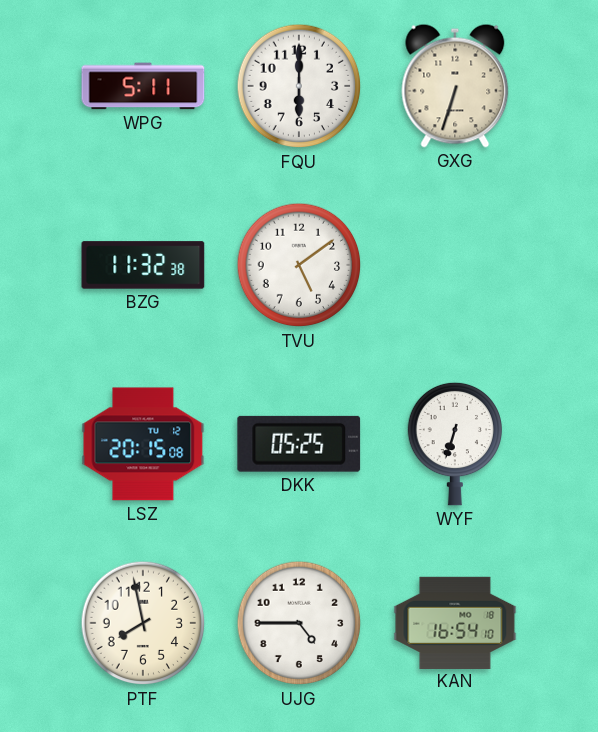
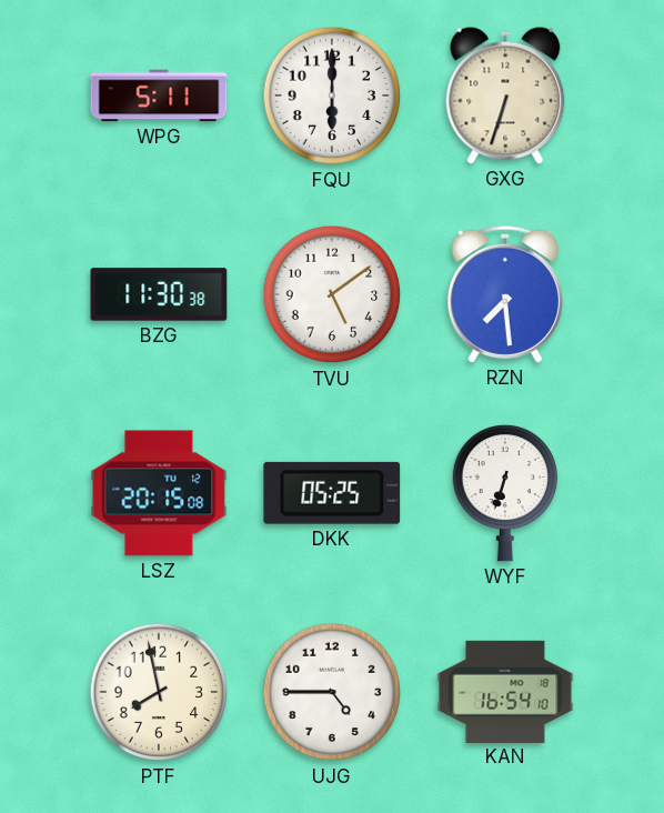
BZG: 11:32 -> 11:30 (159, 294)
RZN: none -> 7:29 (505, 294)
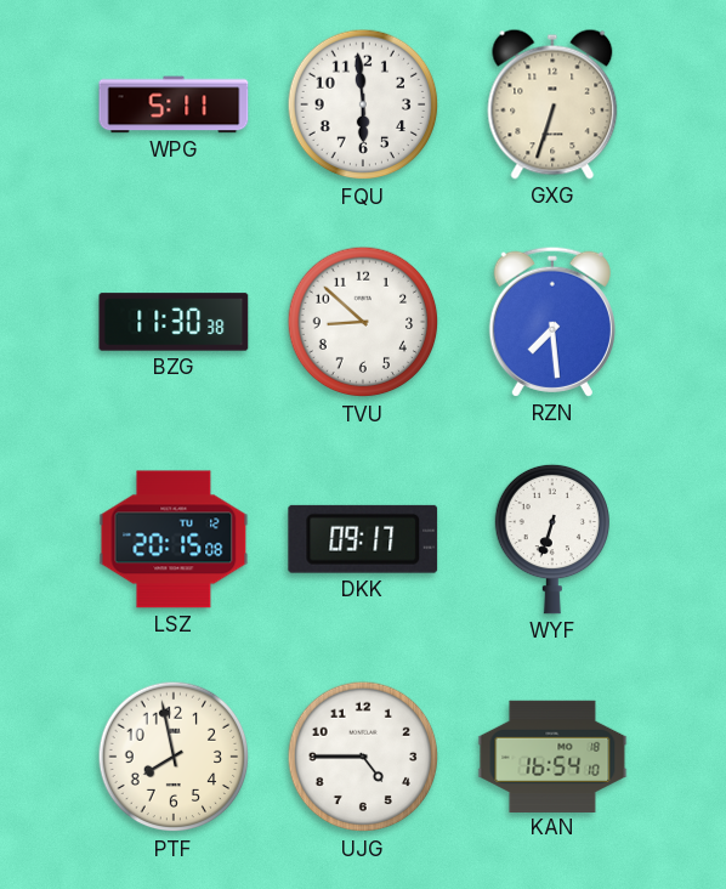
FQU: 6:00 -> 5:59 (363, 104)
TVU: 5:09 -> 8:52 (363, 322)
DKK: 05:25 -> 09:17 (363, 539)
